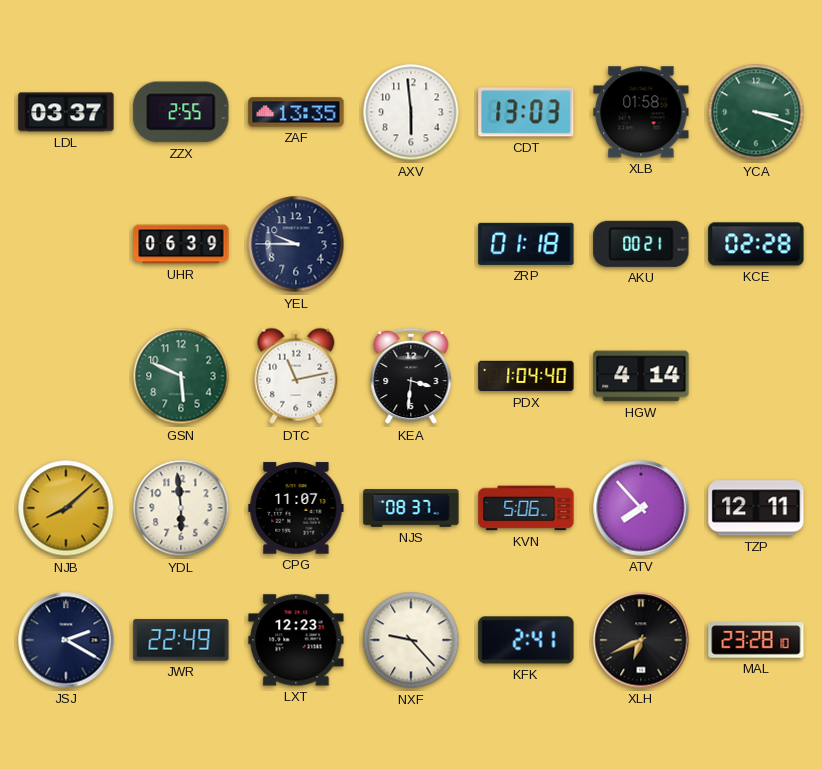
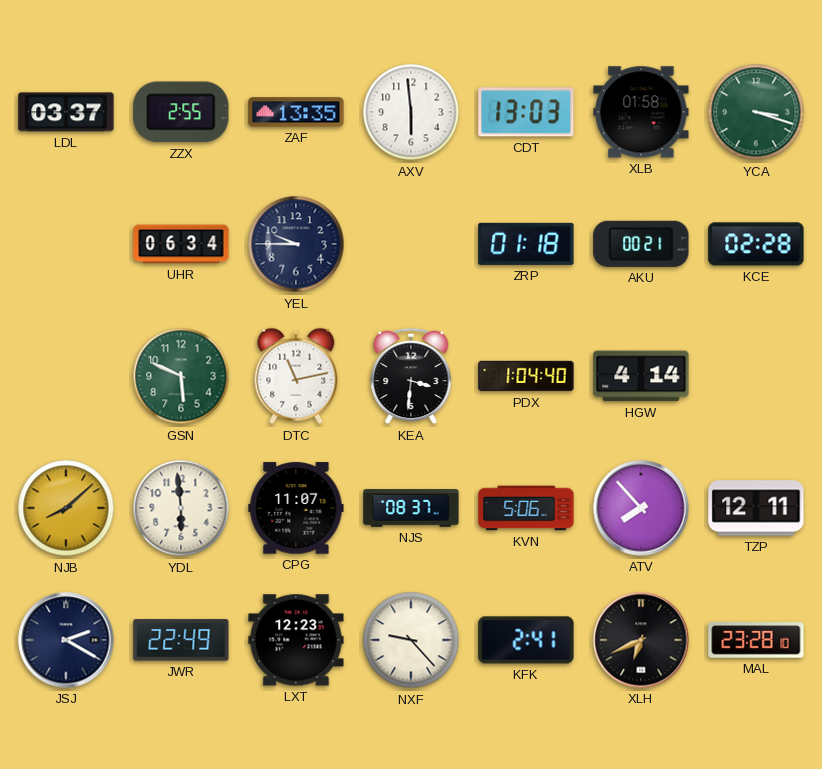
UHR: 06:39 -> 06:34 (181, 244)
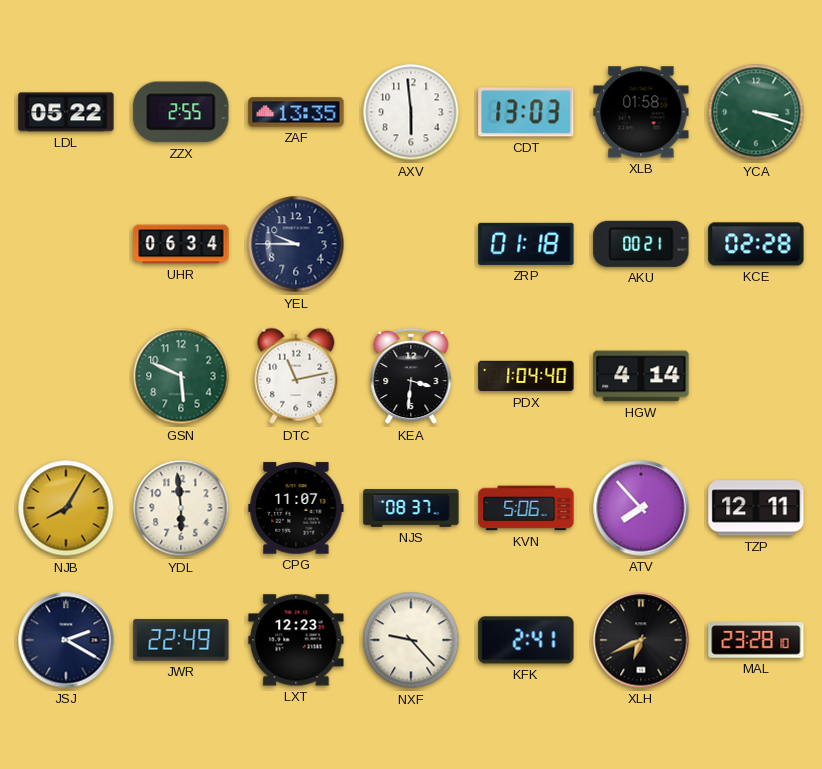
LDL: 03:37 -> 05:22 (66, 112)
NJB: 8:08 -> 8:05 (66, 508)
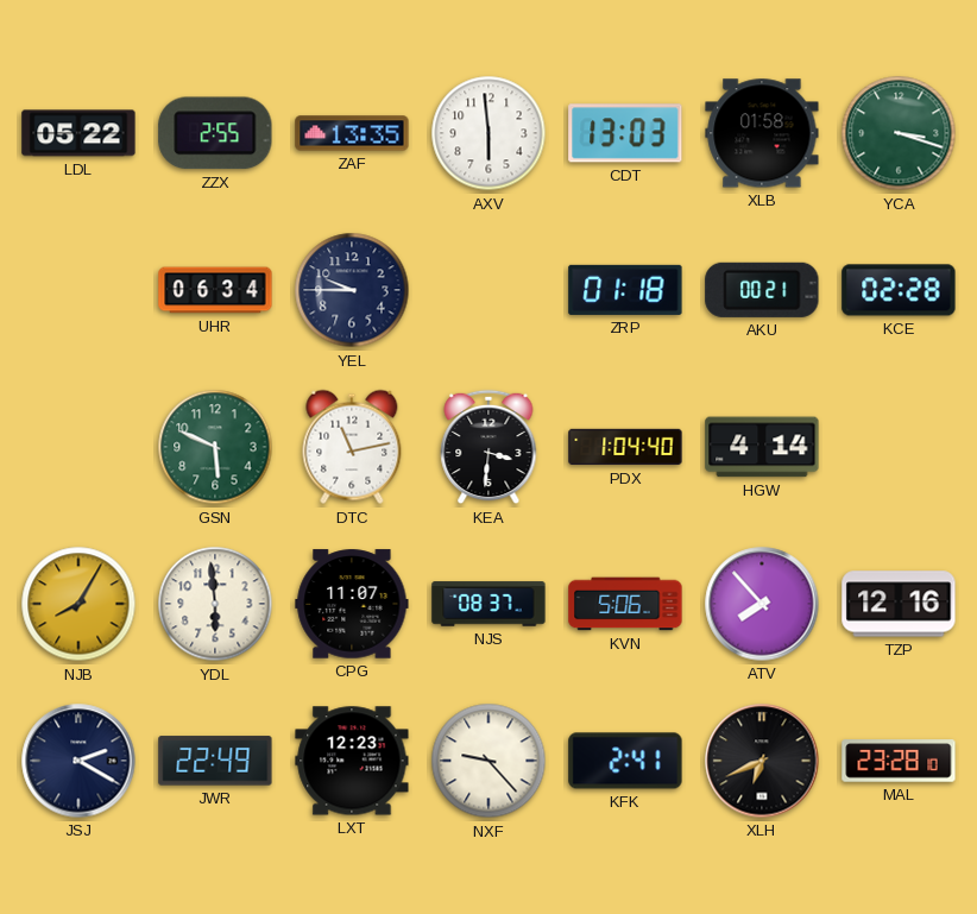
TZP: 12:11 -> 12:16 (899, 604)
